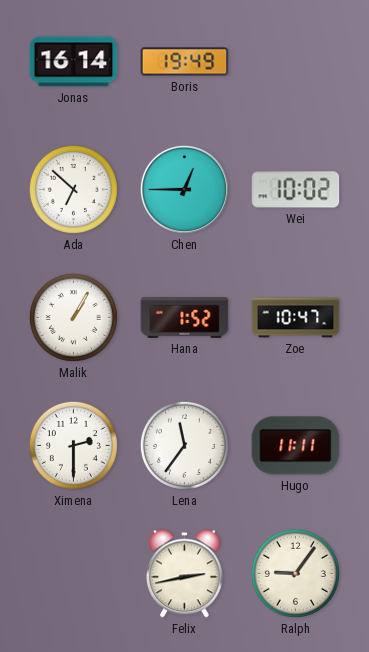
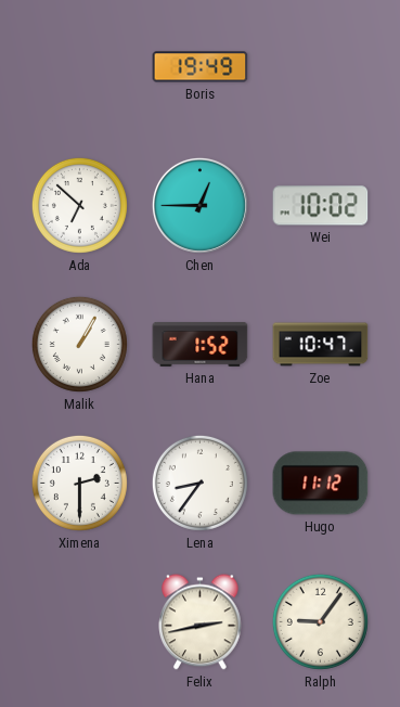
Jonas: 16:14 -> none (74, 62)
Lena: 11:36 -> 8:36 (199, 483)
Hugo: 11:11 -> 11:12 (321, 484)
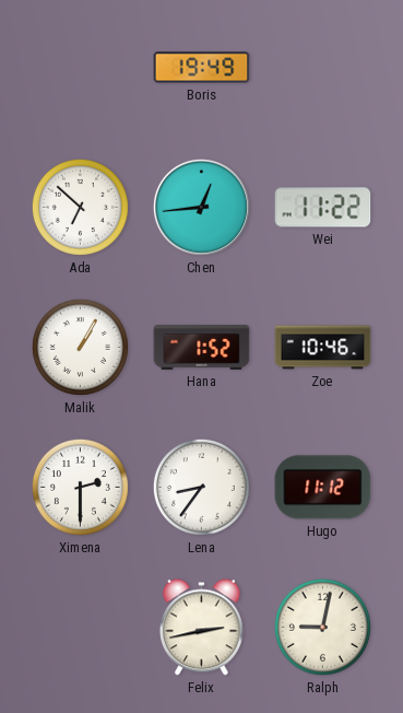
Chen: 12:45 -> 12:44 (201, 207)
Wei: 10:02 -> 11:22 (323, 208)
Zoe: 10:47 -> 10:46 (323, 348)
Ralph: 9:06 -> 9:02 (322, 627)
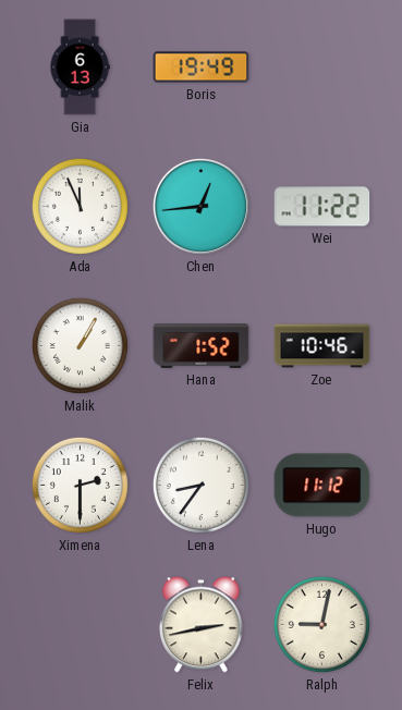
Gia: none -> 6:13 (80, 68)
Ada: 6:52 -> 11:56 (80, 206)
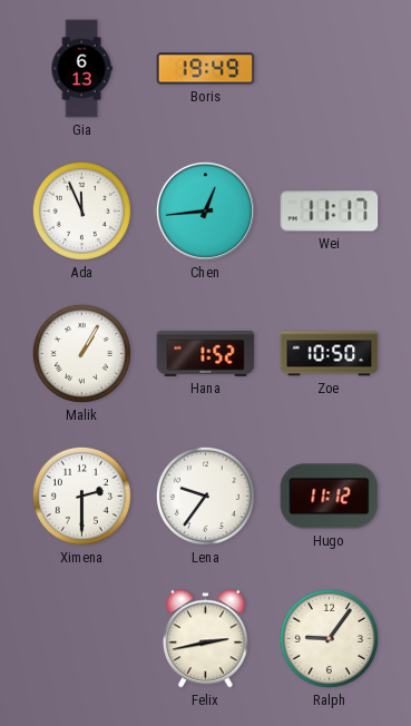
Wei: 11:22 -> 11:17 (330, 212)
Zoe: 10:46 -> 10:50 (330, 354)
Lena: 8:36 -> 9:36 (205, 496)
Ralph: 9:02 -> 9:06 (329, 638)
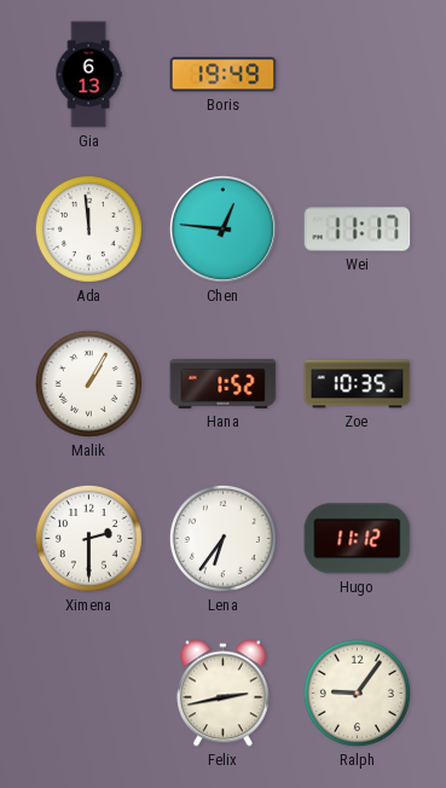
Ada: 11:56 -> 11:59 (88, 228)
Chen: 12:44 -> 12:46 (222, 228)
Zoe: 10:50 -> 10:35 (358, 384)
Lena: 9:36 -> 6:36 (222, 538)
